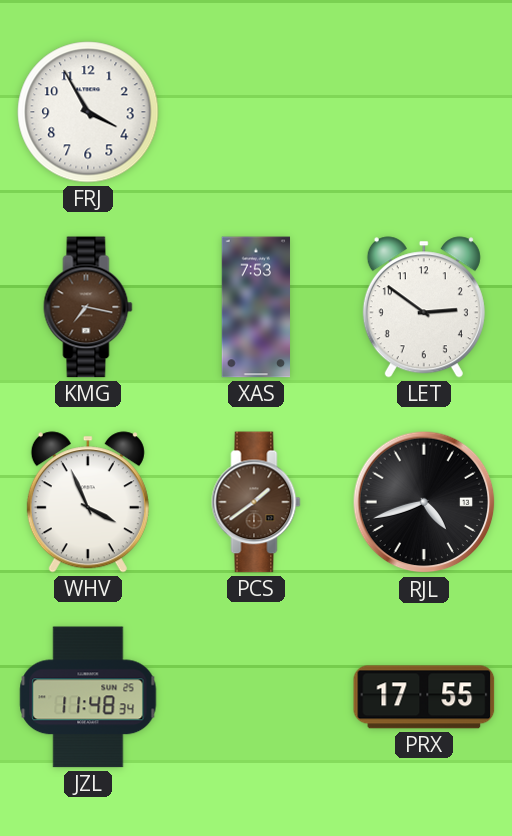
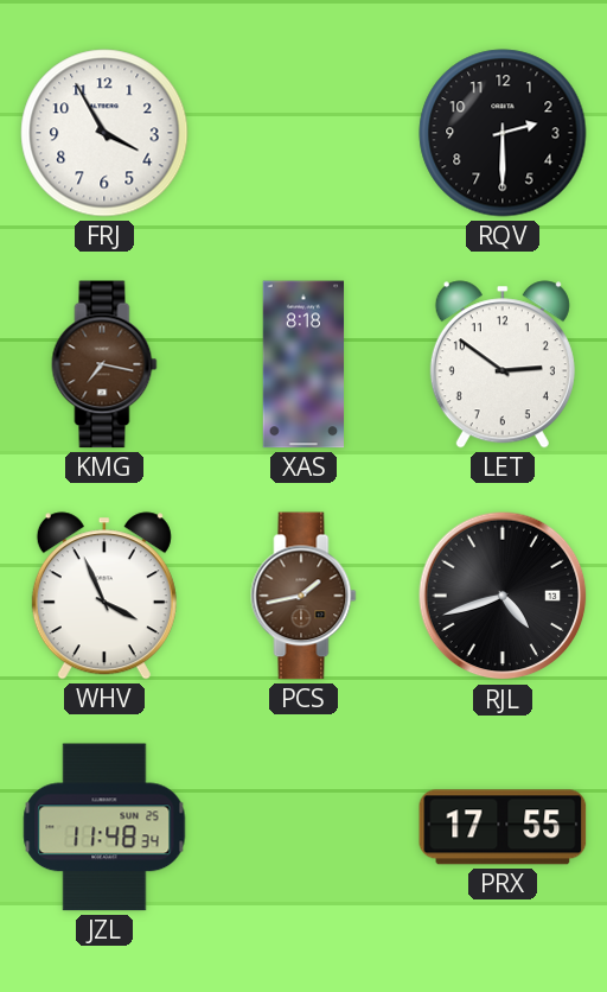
RQV: none -> 2:30 (503, 133)
XAS: 7:53 -> 8:18 (302, 364)
PCS: 1:39 -> 1:43 (303, 596)
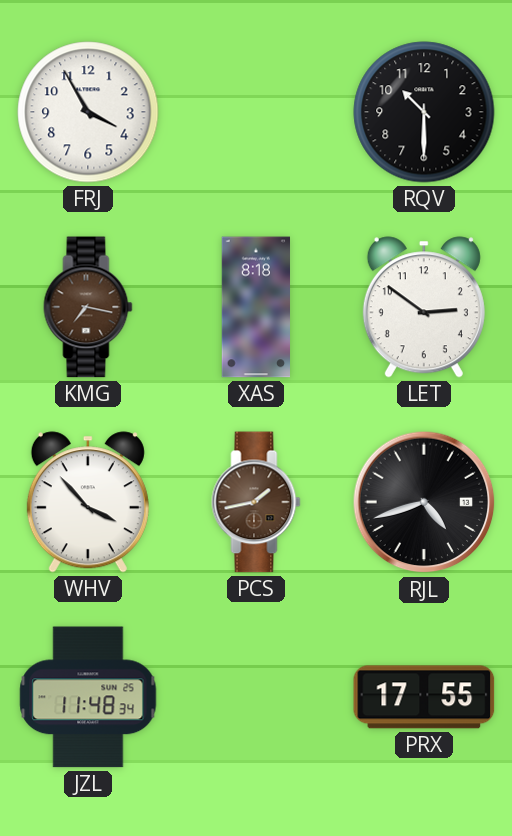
RQV: 2:30 -> 10:30 (424, 112)
WHV: 3:56 -> 3:53 (88, 502)
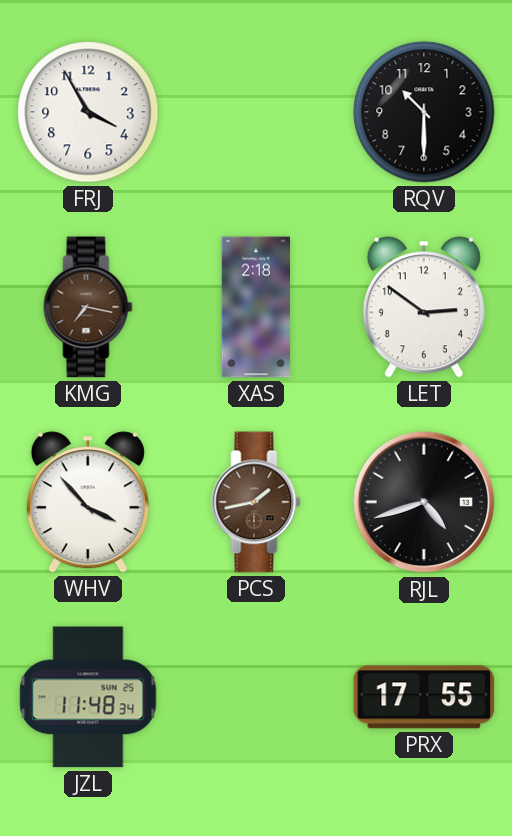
XAS: 8:18 -> 2:18 (255, 307)
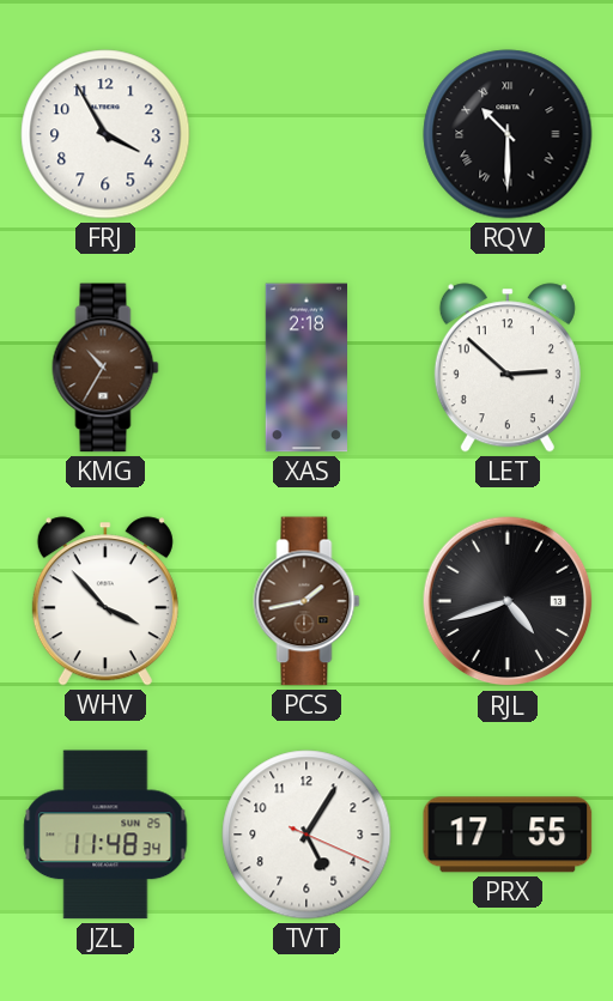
RQV numerals: Arabic -> Roman (508, 134)
KMG: 7:17 -> 10:35 (105, 368)
LET: 2:51 -> 2:52 (508, 368)
TVT: none -> 5:05 (306, 835)
